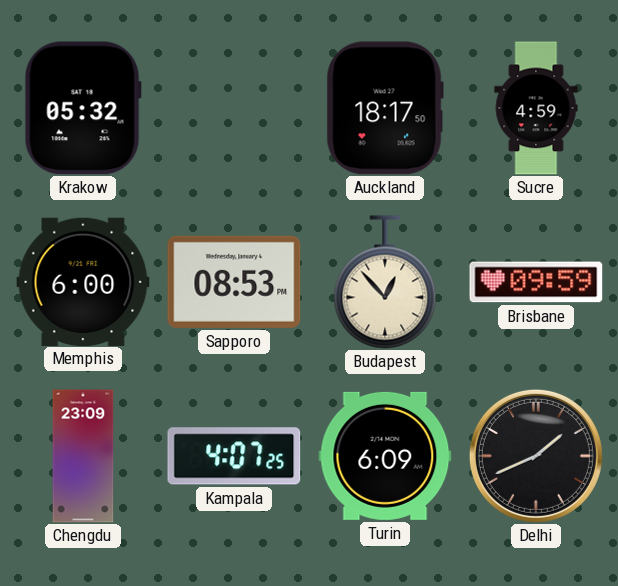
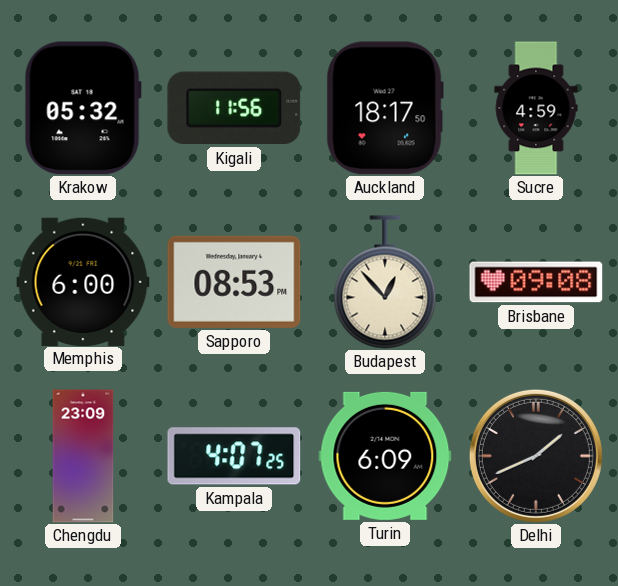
Kigali: none -> 11:56 (234, 108)
Brisbane: 09:59 -> 09:08 (536, 282)
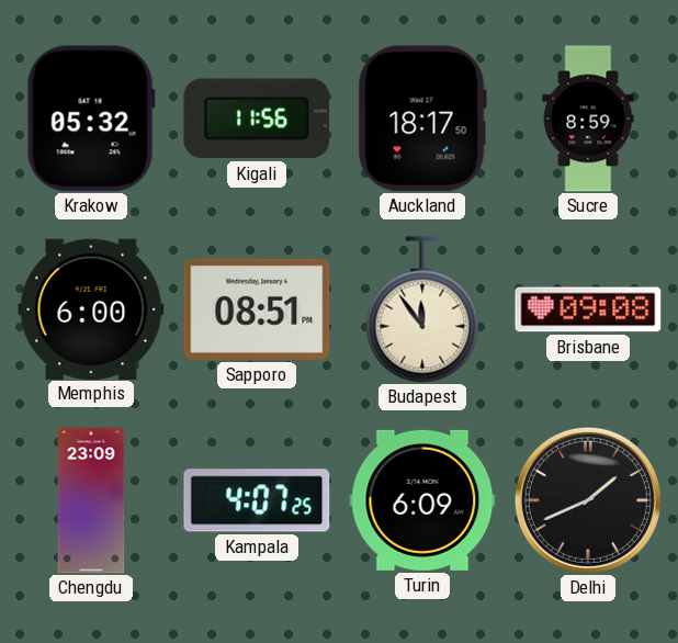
Sucre: 4:59 -> 8:59 (588, 119)
Sapporo: 08:53 -> 08:51 (257, 309)
Budapest: 12:53 -> 11:54 (422, 309)
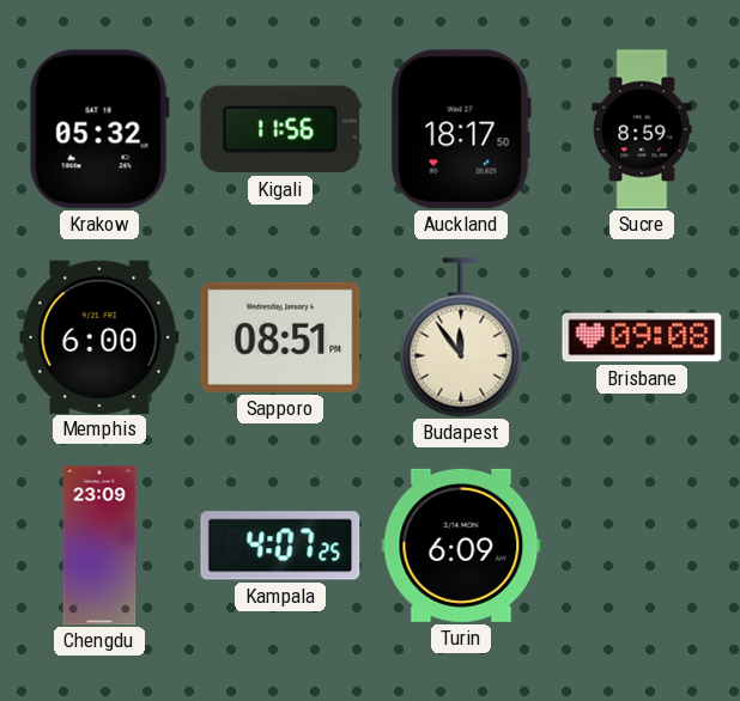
Delhi: 1:41 -> none (588, 500)
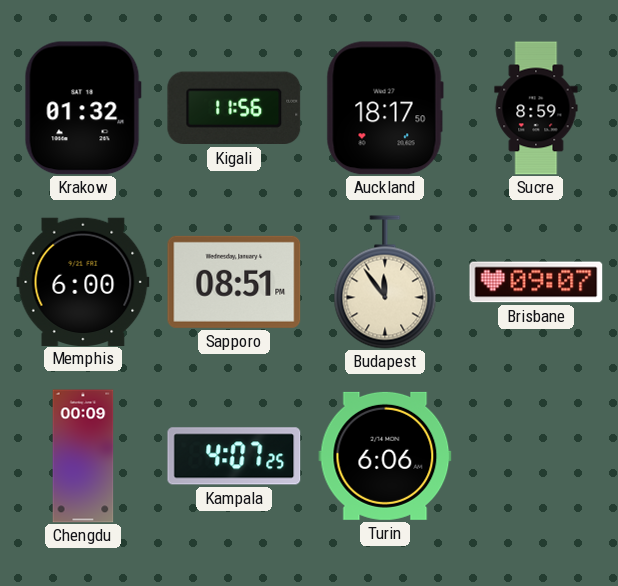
Krakow: 05:32 -> 01:32 (83, 108)
Brisbane: 09:08 -> 09:07 (536, 282)
Chengdu: 23:09 -> 00:09 (83, 456)
Turin: 6:09 -> 6:06 (385, 456)
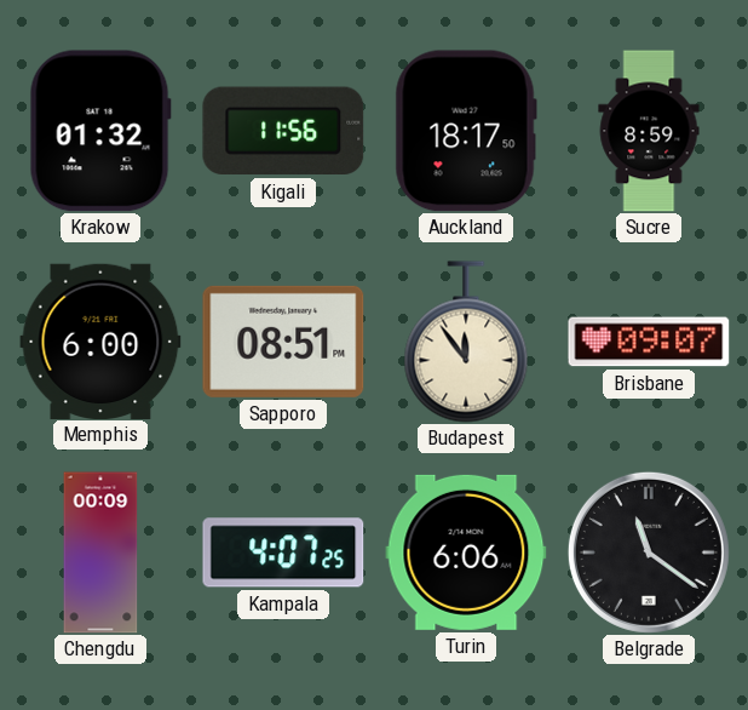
Belgrade: none -> 11:21 (649, 552)
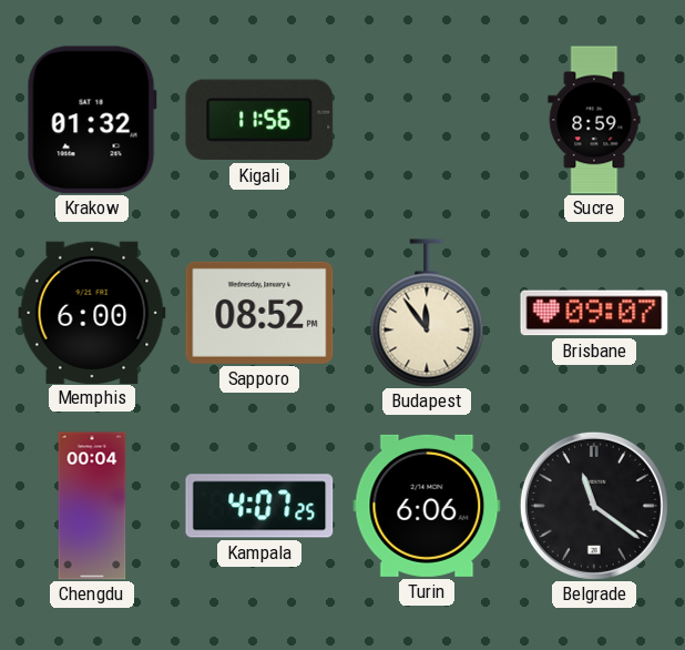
Auckland: 18:17 -> none (466, 131)
Sapporo: 08:51 -> 08:52 (259, 313)
Chengdu: 00:09 -> 00:04 (92, 506)
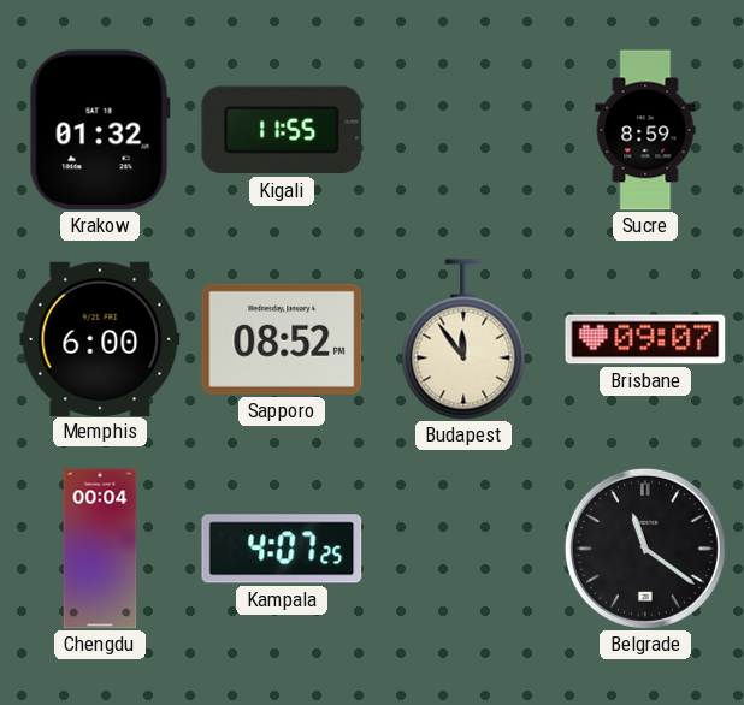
Kigali: 11:56 -> 11:55 (282, 130)
Turin: 6:06 -> none (427, 506)
